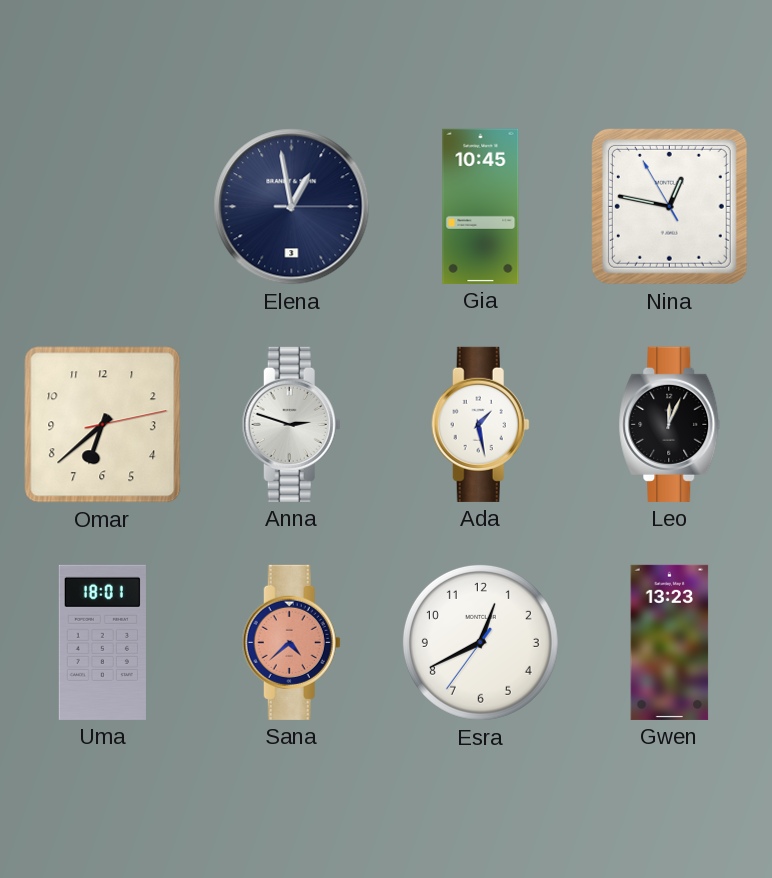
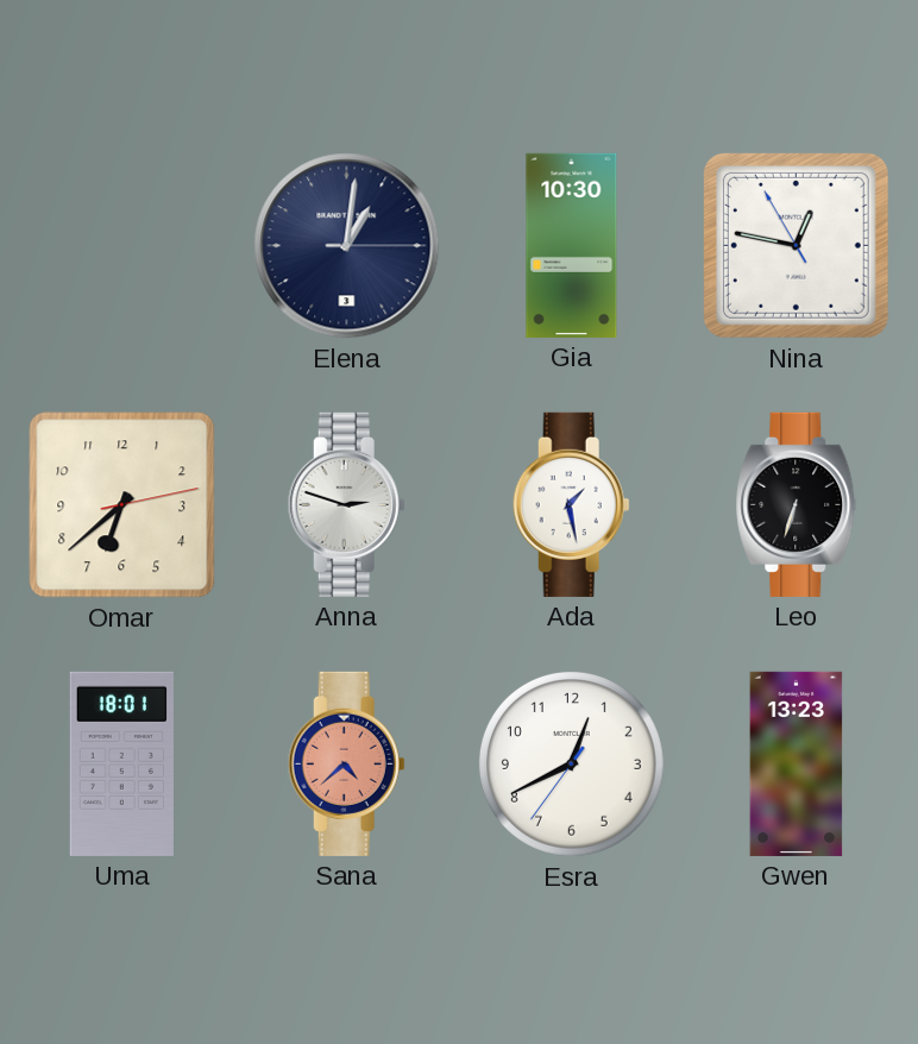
Elena: 12:58 -> 1:01 (347, 246)
Gia: 10:45 -> 10:30 (572, 245)
Leo: 12:04 -> 6:33 (797, 504)
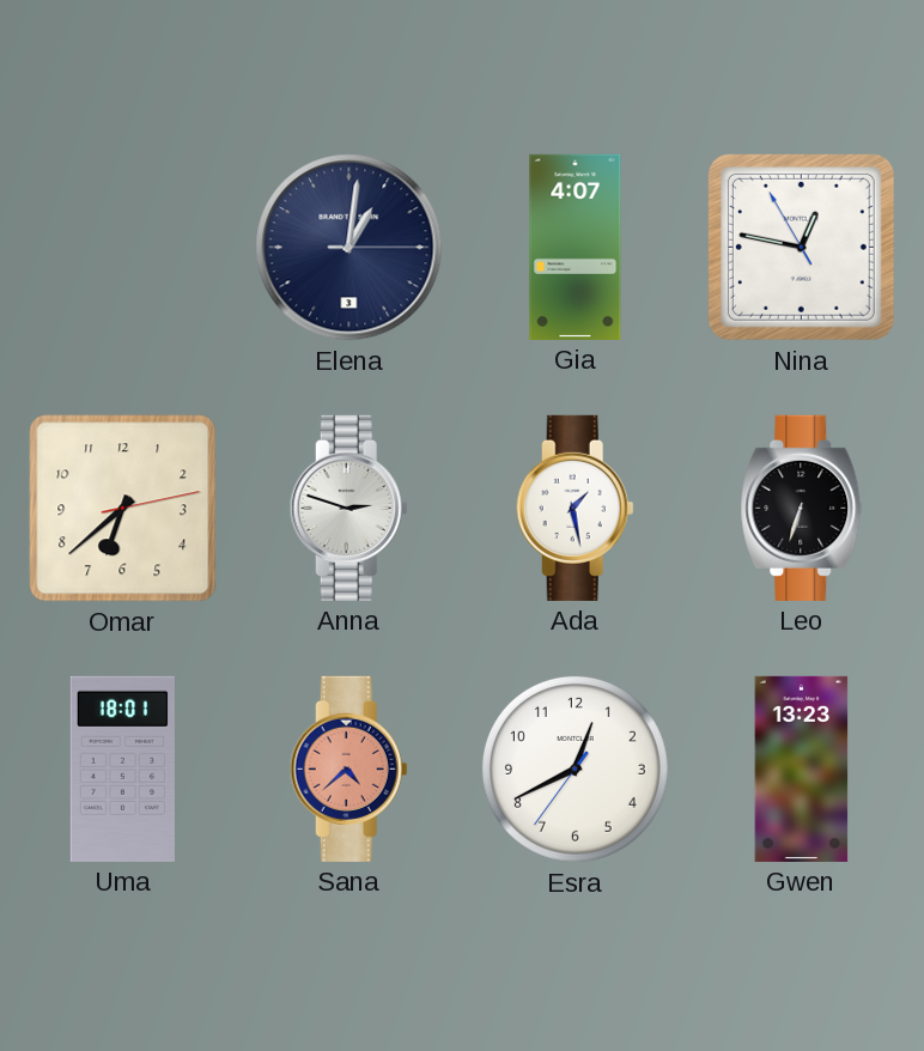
Gia: 10:30 -> 4:07 (576, 247)
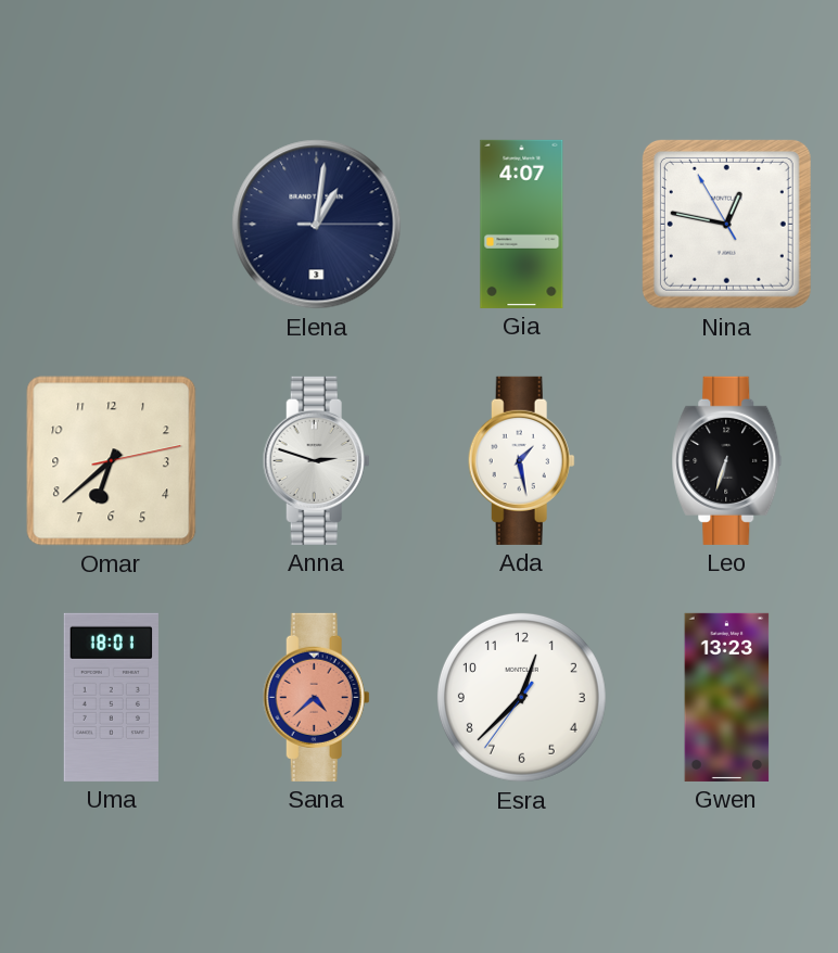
Esra: 12:40 -> 12:37 (521, 697)
